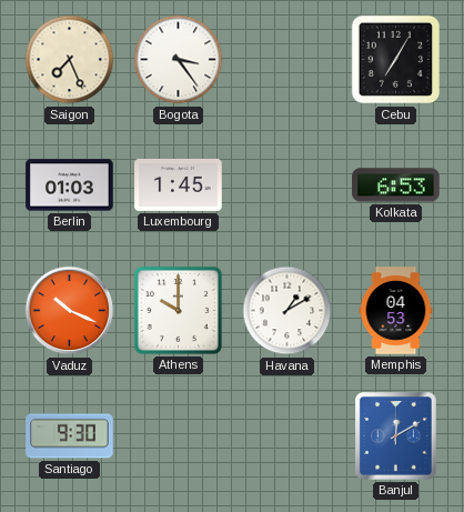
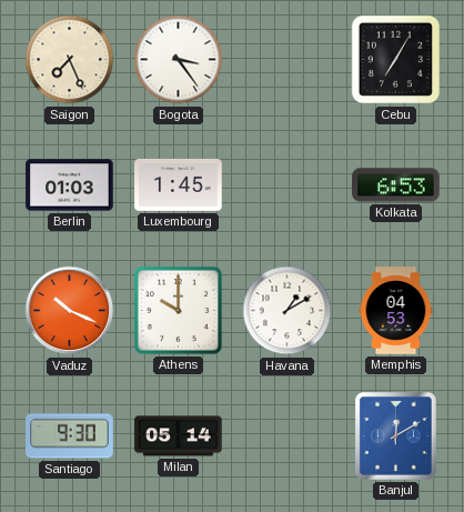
Milan: none -> 05:14 (179, 436)
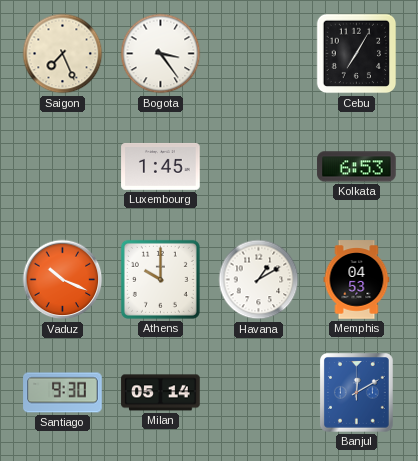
Berlin: 01:03 -> none (70, 185)
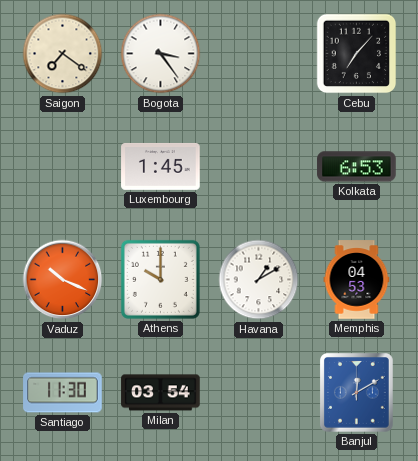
Saigon: 7:26 -> 7:21 (63, 54)
Cebu: 7:05 -> 7:07 (357, 54)
Santiago: 9:30 -> 11:30 (63, 393)
Milan: 05:14 -> 03:54 (161, 393)
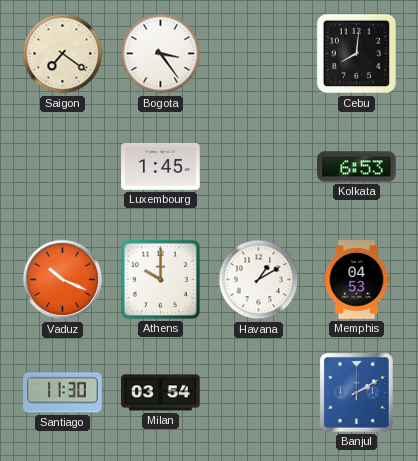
Cebu: 7:07 -> 8:01 (357, 54)
Banjul: 12:10 -> 2:10 (357, 393)
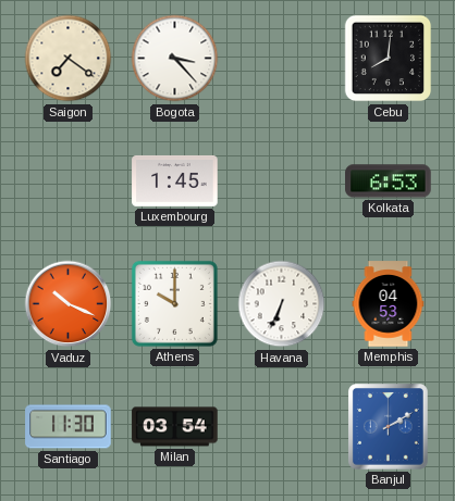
Bogota: 3:24 -> 3:23 (175, 59)
Havana: 1:10 -> 6:34 (282, 304)
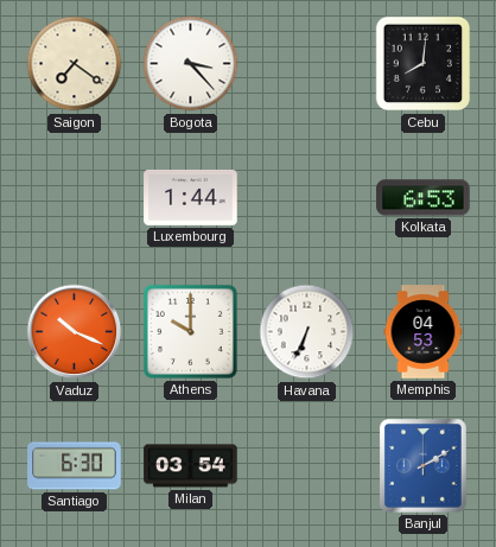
Luxembourg: 1:45 -> 1:44 (191, 197)
Santiago: 11:30 -> 6:30 (75, 466)
